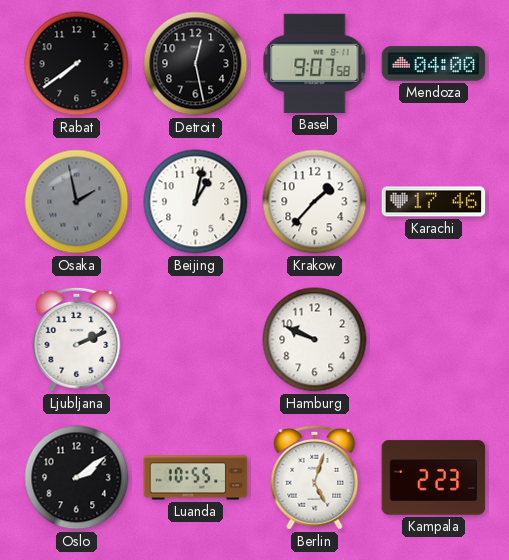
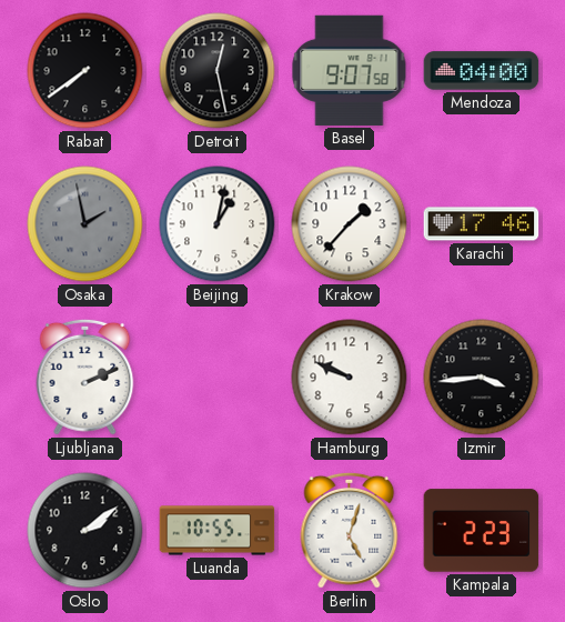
Izmir: none -> 3:44 (482, 378)
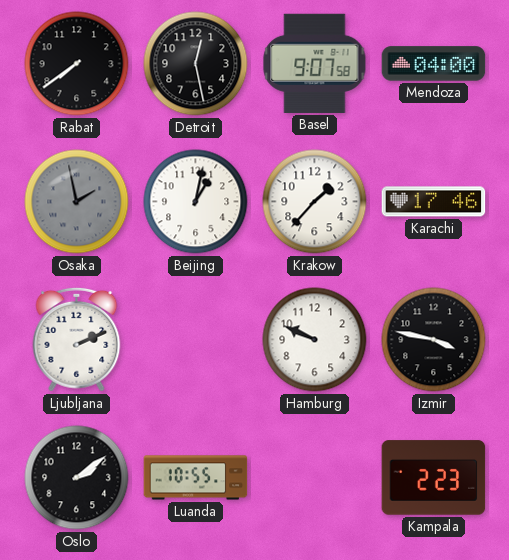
Izmir: 3:44 -> 3:47 (434, 340)
Berlin: 5:03 -> none (350, 530)
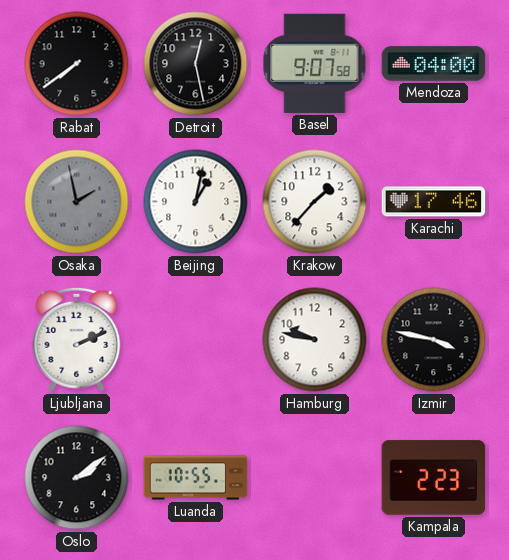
Hamburg: 9:49 -> 9:47 (315, 340)
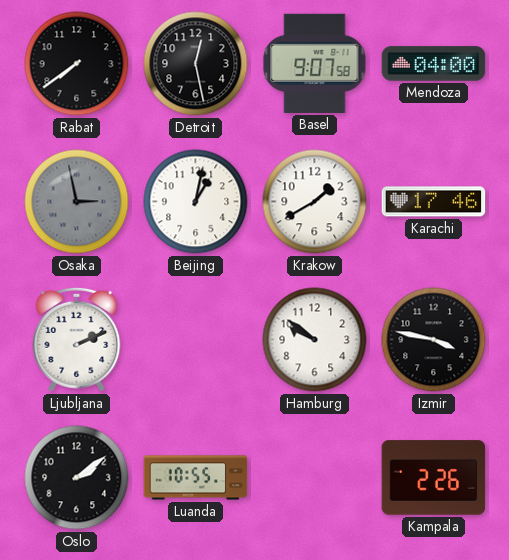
Osaka: 1:58 -> 2:58 (77, 202)
Krakow: 1:37 -> 1:40 (315, 202)
Hamburg: 9:47 -> 9:51 (315, 340)
Kampala: 2:23 -> 2:26 (434, 478)
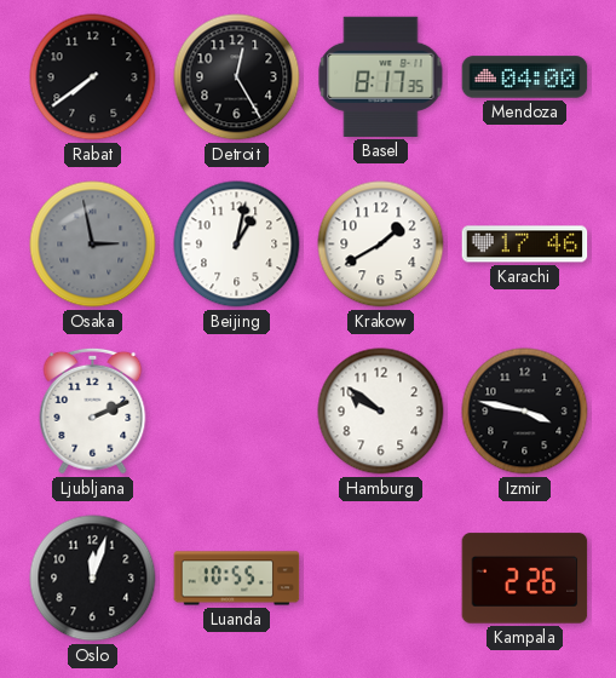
Detroit: 12:28 -> 12:25 (237, 77)
Basel: 9:07 -> 8:17 (381, 76)
Oslo: 2:09 -> 12:03 (93, 579)
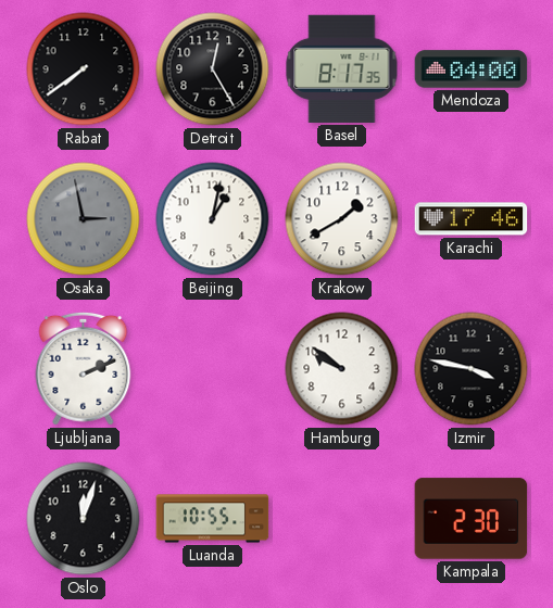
Kampala: 2:26 -> 2:30 (472, 519)
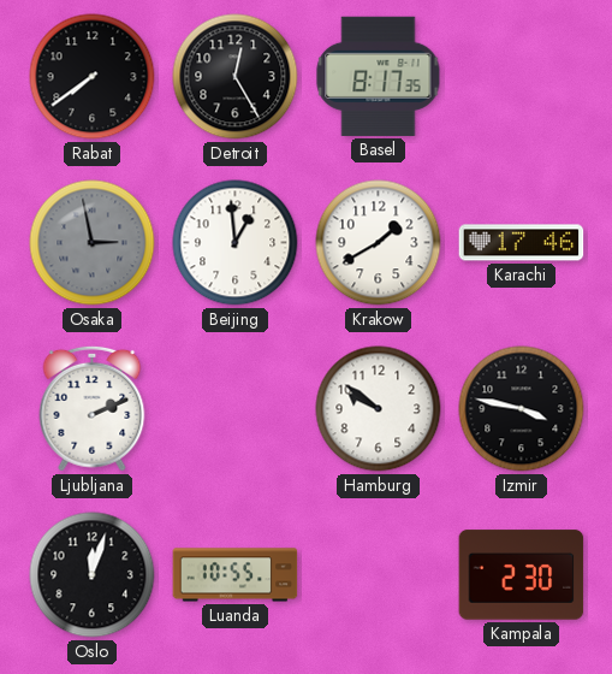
Mendoza: 04:00 -> none (472, 69)
Beijing: 1:02 -> 12:59 (236, 243)
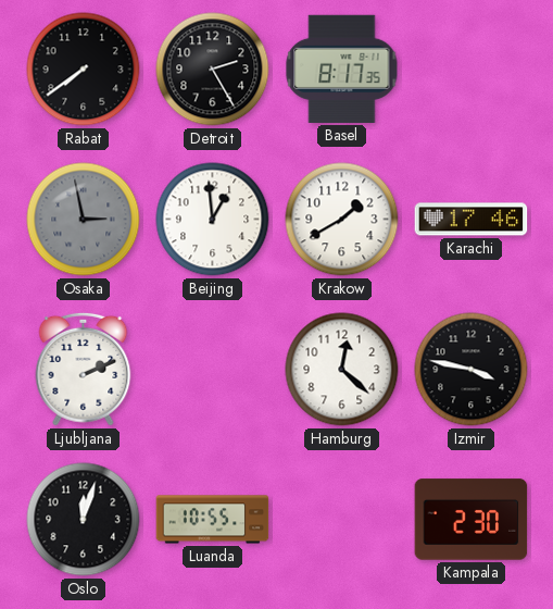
Detroit: 12:25 -> 2:25 (213, 70)
Hamburg: 9:51 -> 12:22 (342, 370)
